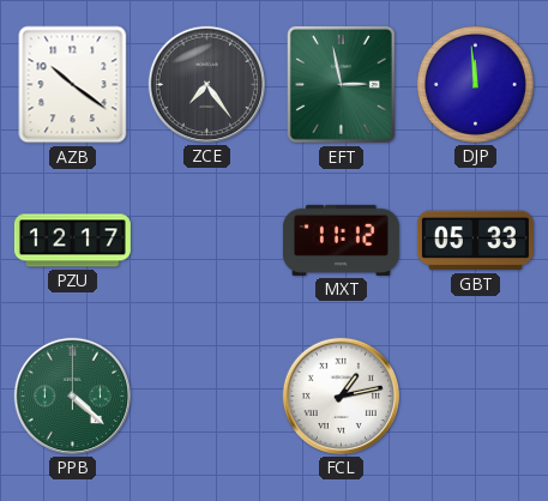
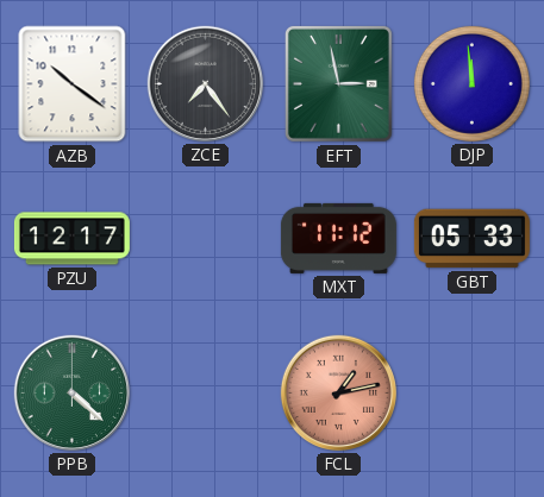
FCL dial: white -> salmon (338, 392)
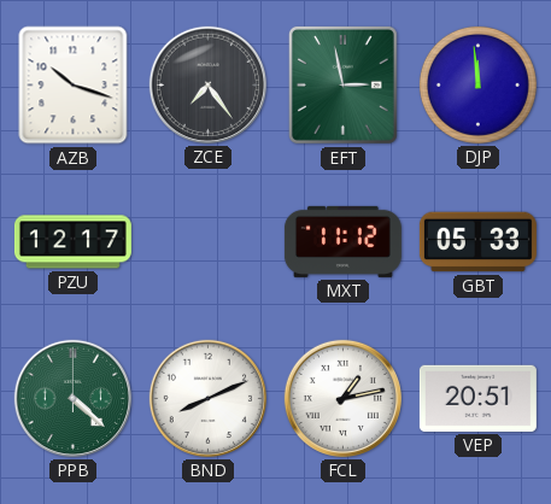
AZB: 10:21 -> 10:18 (74, 86)
BND: none -> 8:11 (207, 398)
FCL dial: salmon -> white (342, 398)
VEP: none -> 20:51 (477, 398)
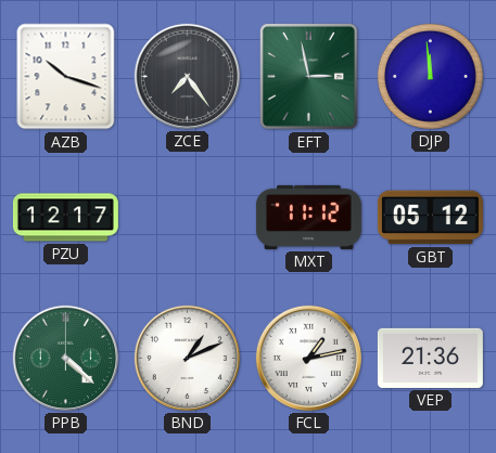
GBT: 05:33 -> 05:12 (430, 218)
BND: 8:11 -> 1:11 (187, 358)
VEP: 20:51 -> 21:36 (430, 358)
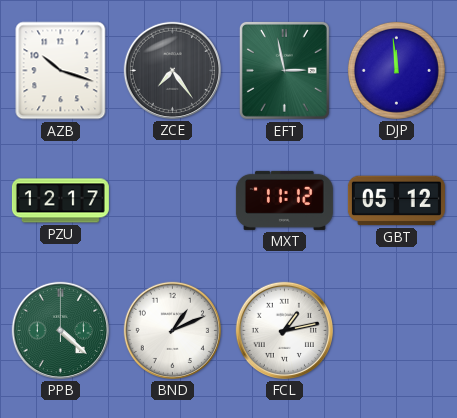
VEP: 21:36 -> none (430, 358)
